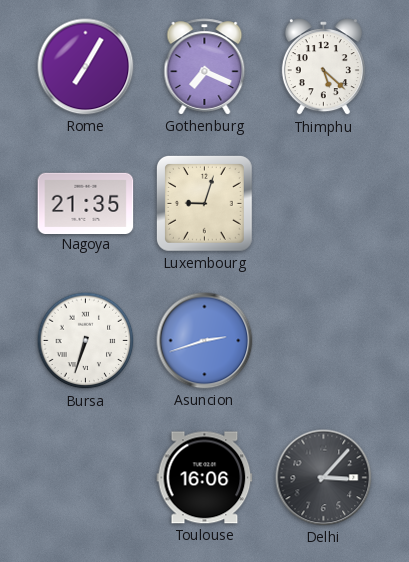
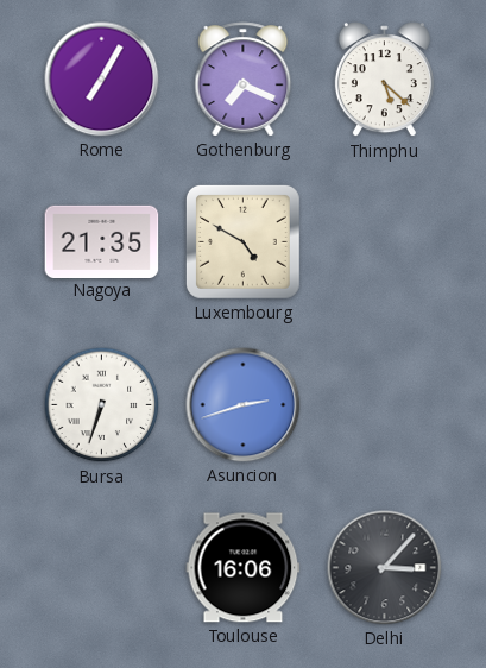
Luxembourg: 9:03 -> 4:50 (242, 241)
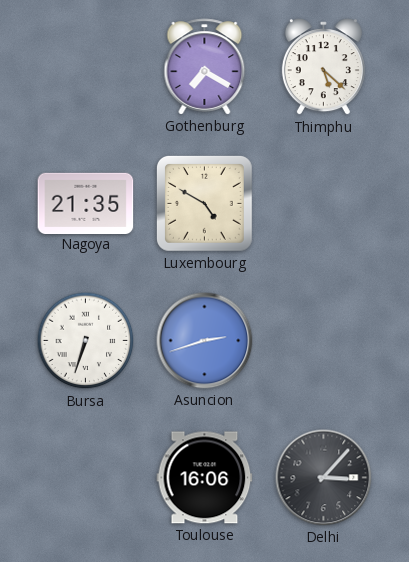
Rome: 7:05 -> none (102, 80)
Gothenburg: 7:19 -> 7:20 (205, 67)
